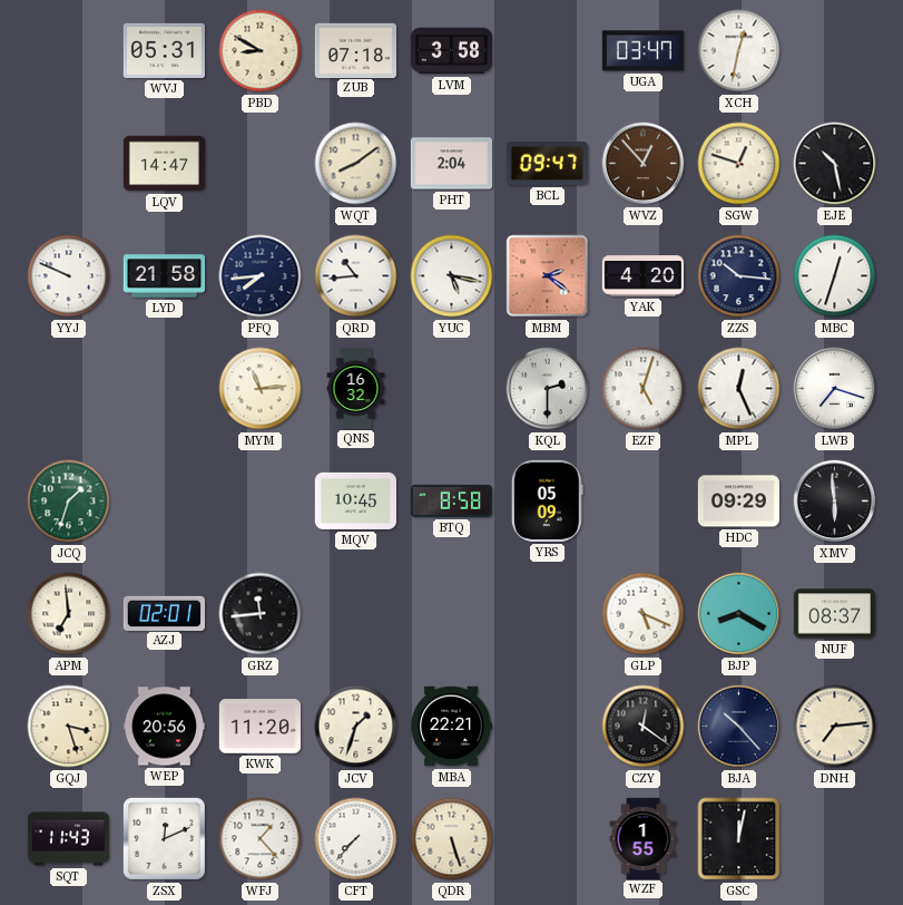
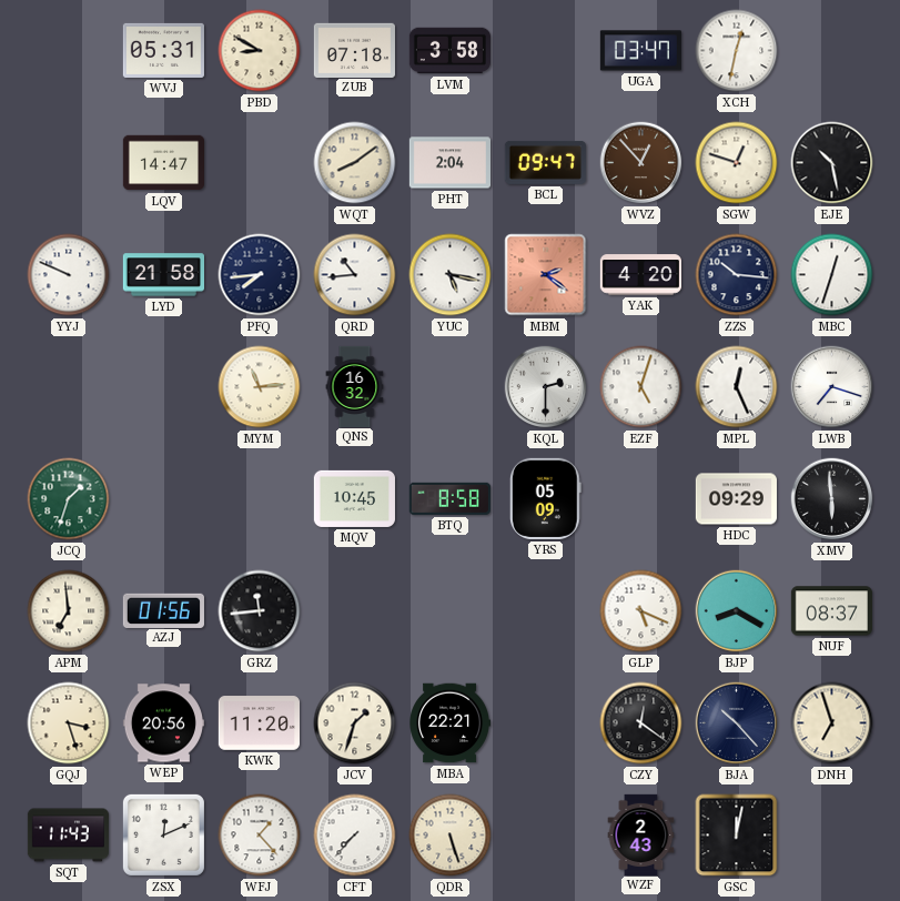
AZJ: 02:01 -> 01:56 (163, 610)
DNH: 7:14 -> 6:57 (832, 723)
WZF: 1:55 -> 2:43 (641, 834)
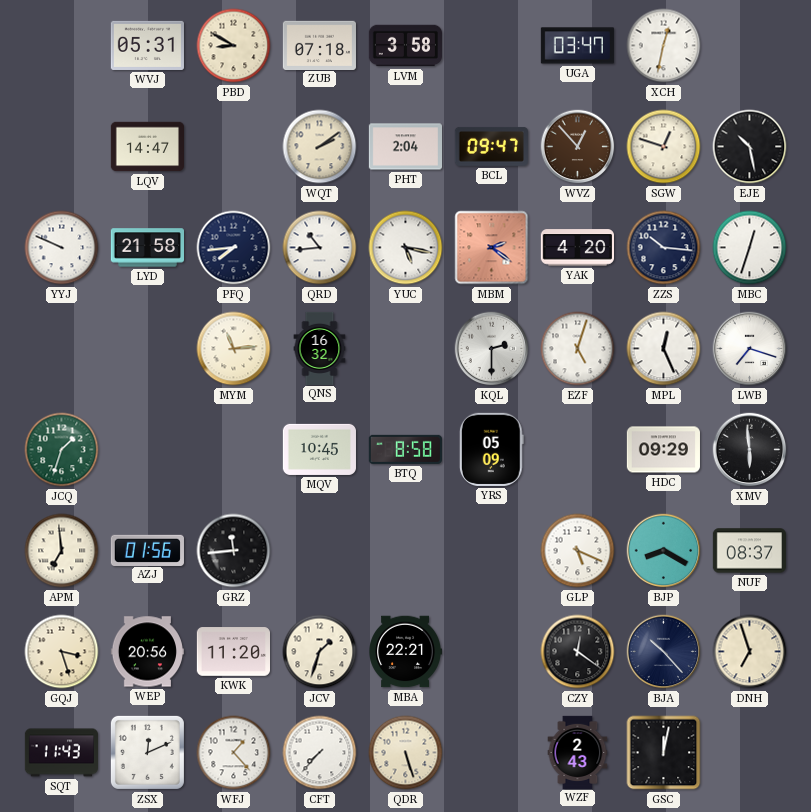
WQT: 8:09 -> 2:09 (320, 147)
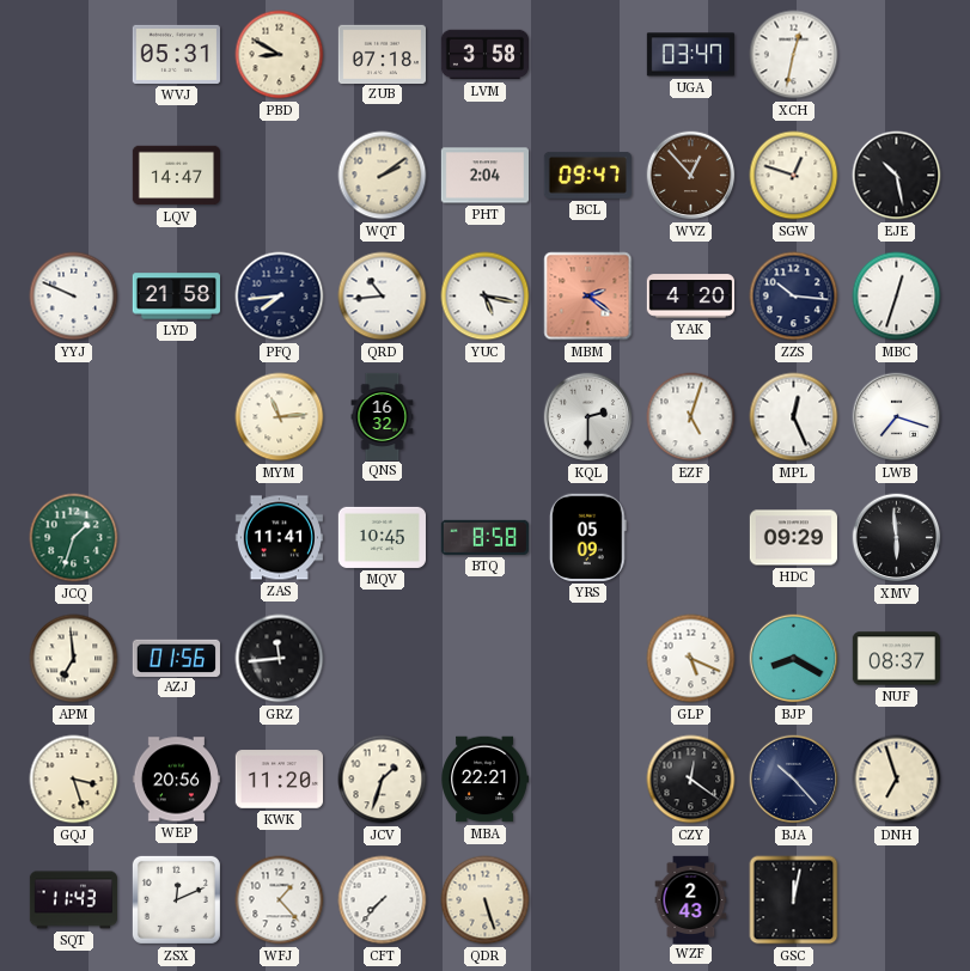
ZAS: none -> 11:41 (279, 538)
